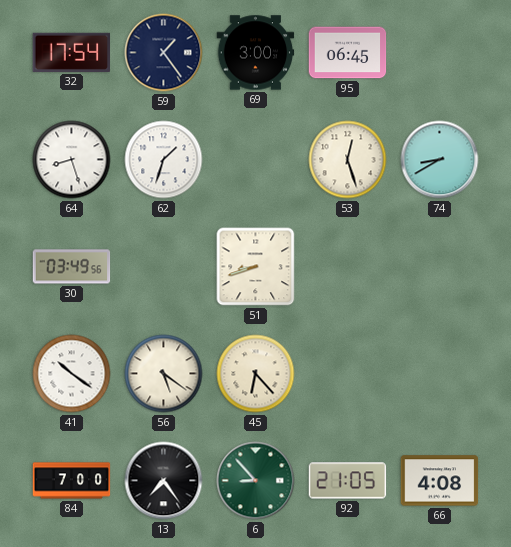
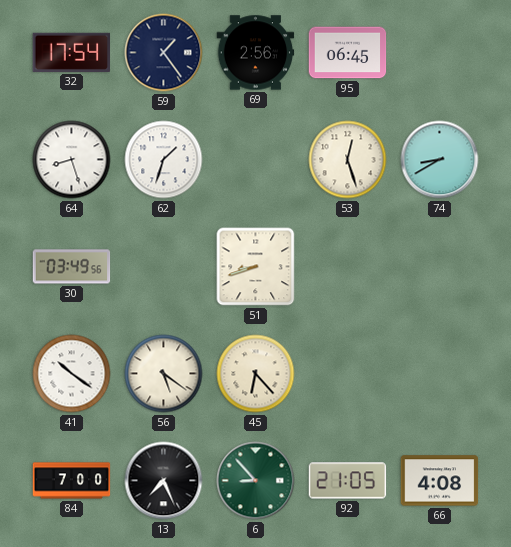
69: 3:00 -> 2:56 (256, 53)
13: 7:24 -> 7:26 (164, 481)
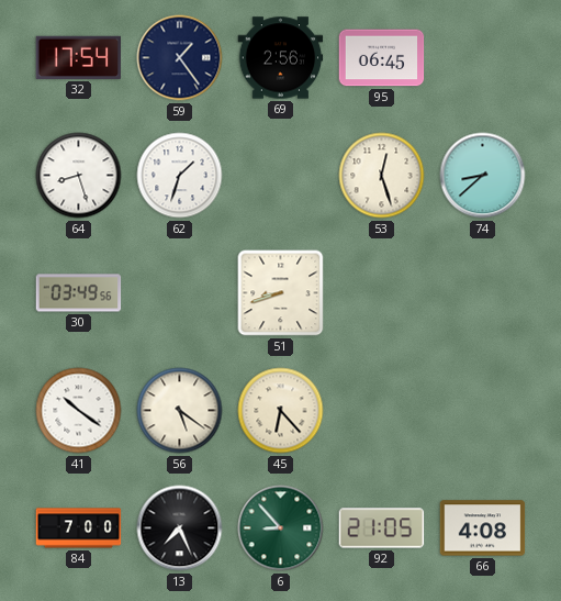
74: 8:40 -> 8:38 (483, 176)
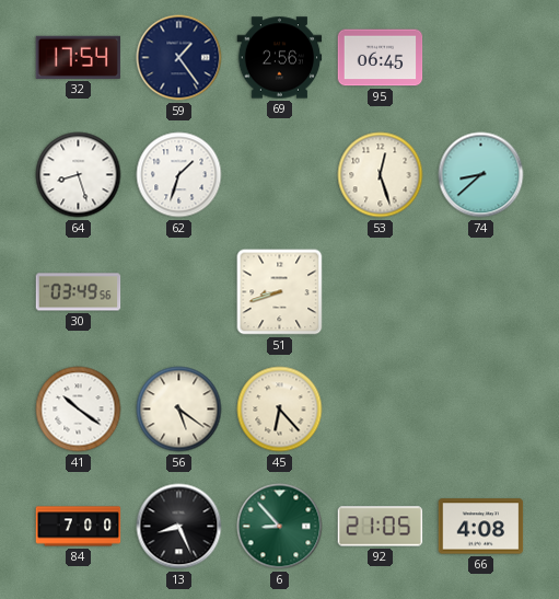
13: 7:26 -> 8:26 (179, 527)
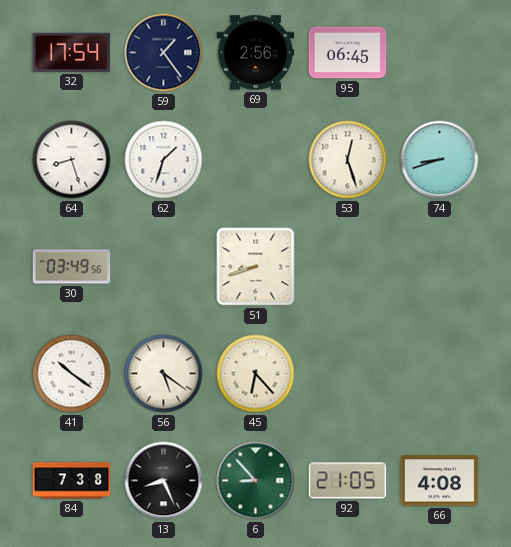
74: 8:38 -> 8:42 (440, 160)
84: 7:00 -> 7:38 (72, 481)
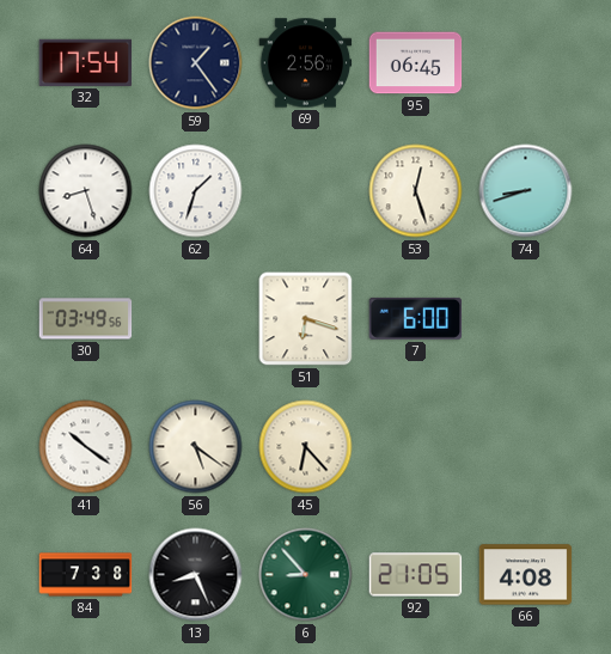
51: 8:42 -> 6:18 (306, 319)
7: none -> 6:00 (415, 318)
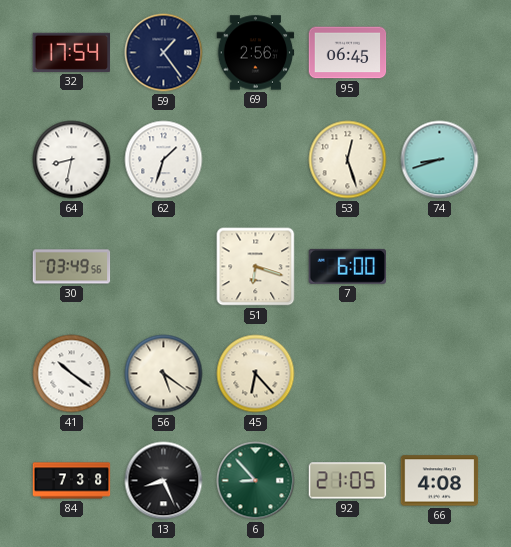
64: 8:27 -> 8:32 (72, 160)
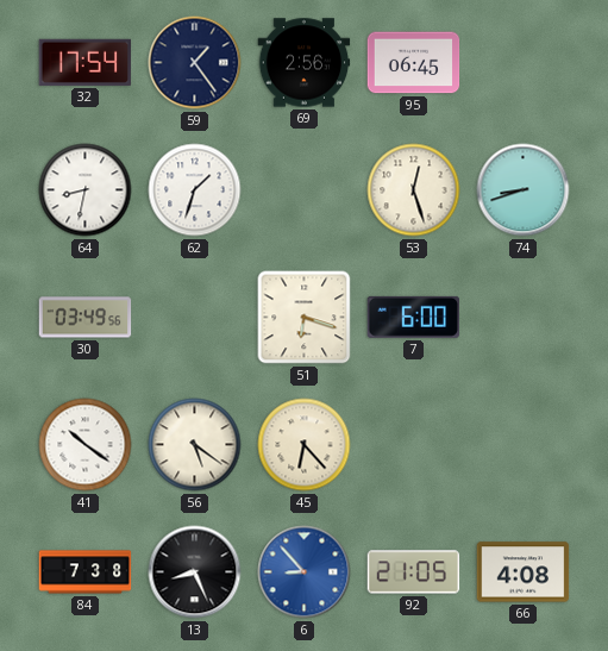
6 dial: green -> blue (305, 572)
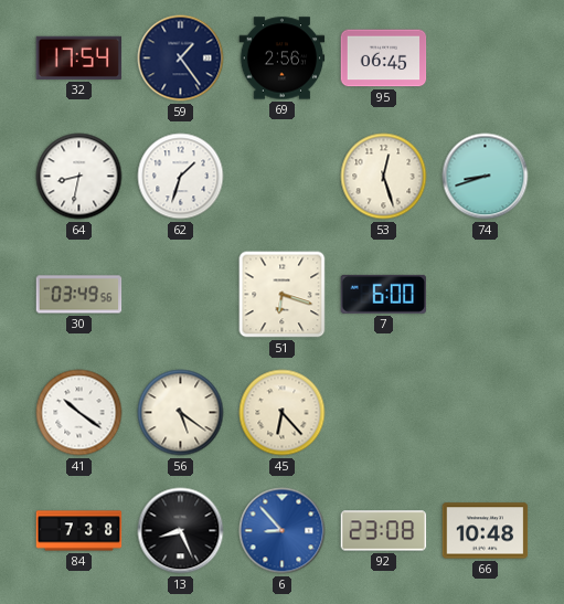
92: 21:05 -> 23:08 (384, 531)
66: 4:08 -> 10:48 (486, 531)
